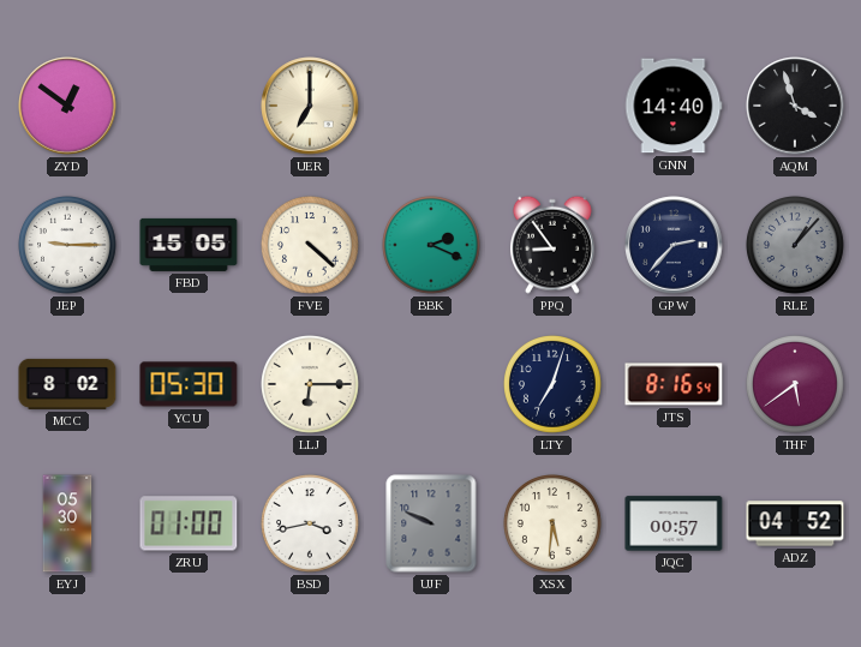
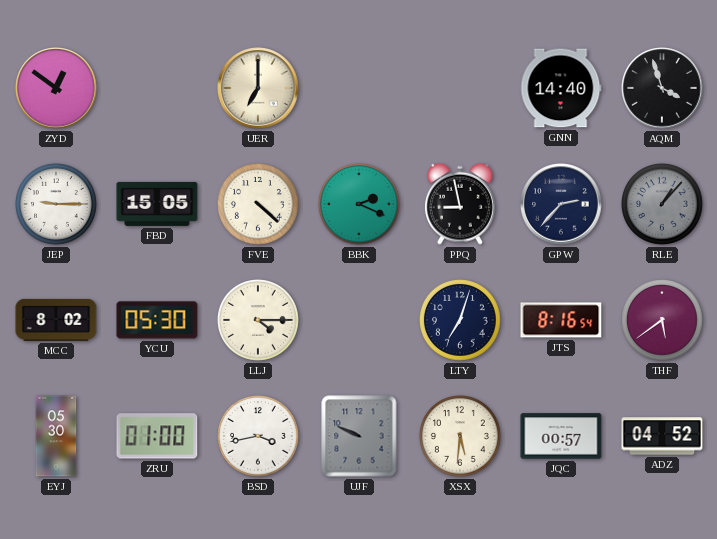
PPQ: 8:54 -> 8:58 (460, 204)
LLJ: 6:15 -> 4:15 (259, 321)
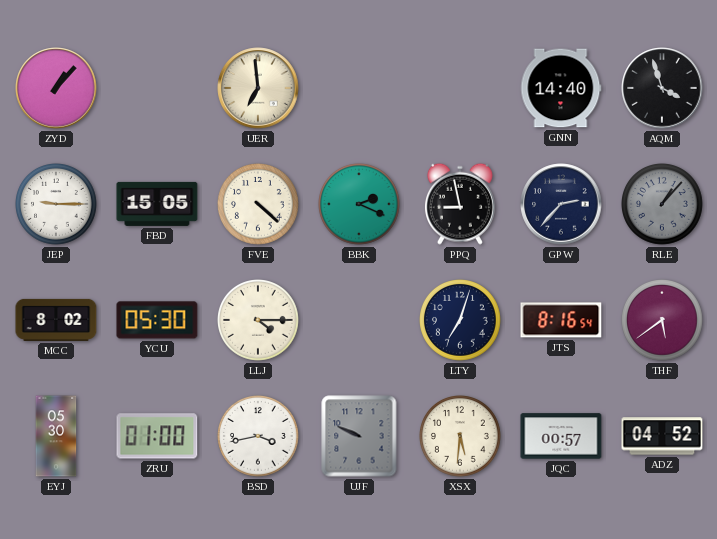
ZYD: 12:51 -> 1:07 (56, 88)
UER: 7:00 -> 6:59 (258, 88)
